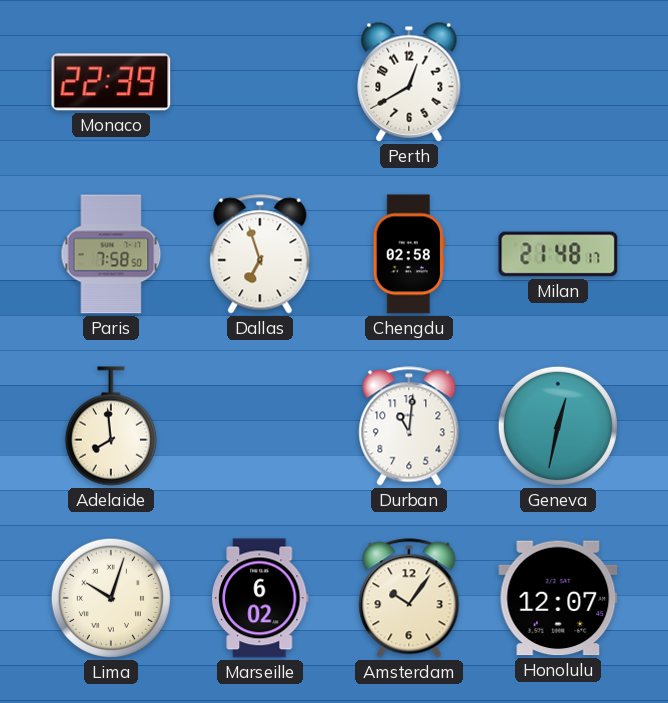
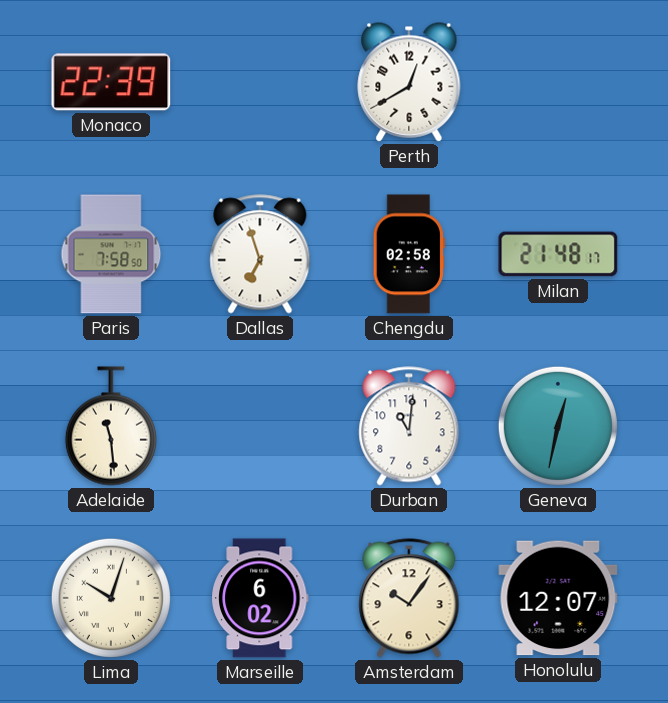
Adelaide: 7:59 -> 11:29 (111, 426)
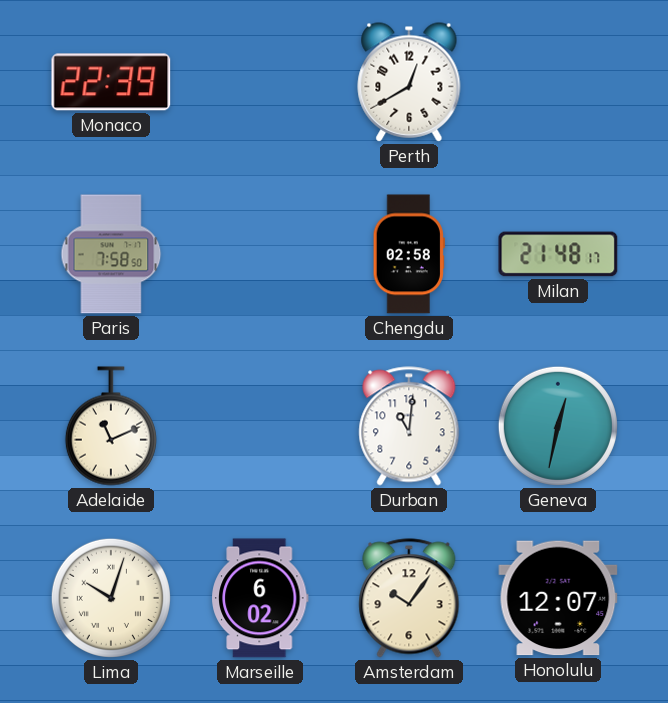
Dallas: 6:57 -> none (260, 254)
Adelaide: 11:29 -> 11:11 (111, 426)
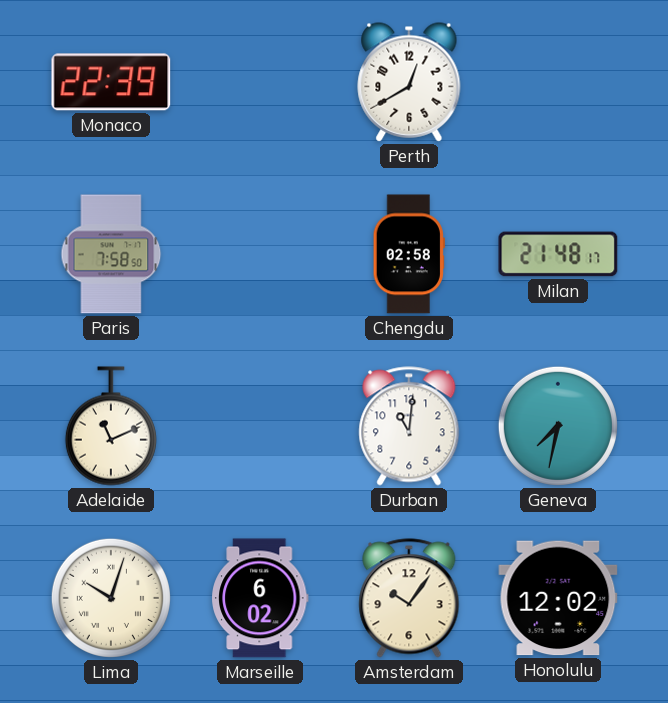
Geneva: 12:32 -> 7:32 (558, 426)
Honolulu: 12:07 -> 12:02 (558, 598)
